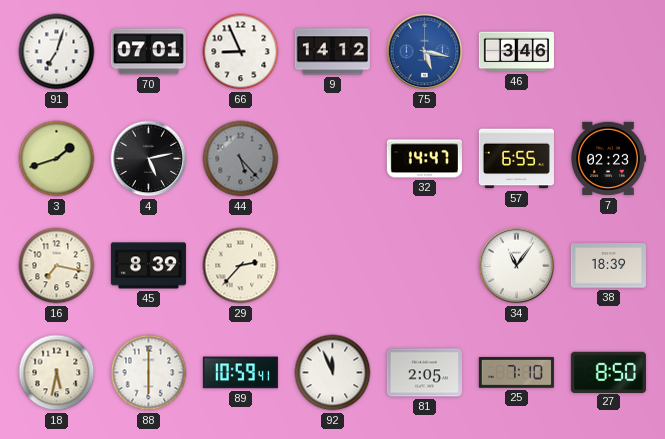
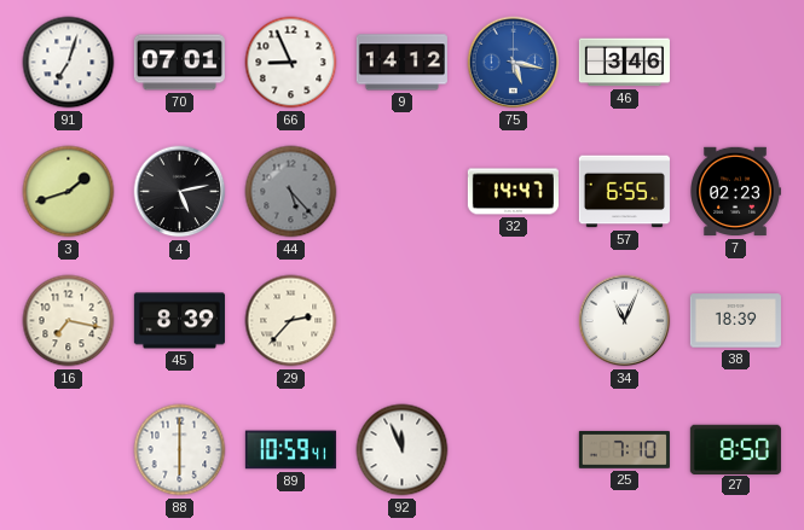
34: 11:06 -> 11:04 (625, 321)
18: 5:32 -> none (57, 373)
81: 2:05 -> none (424, 373)
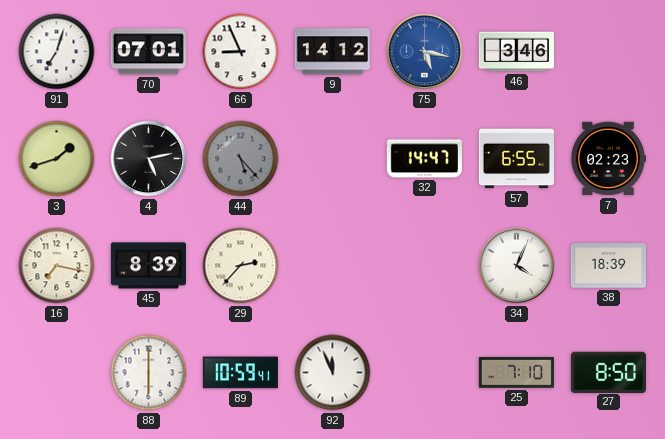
34: 11:04 -> 4:04 (517, 266)
